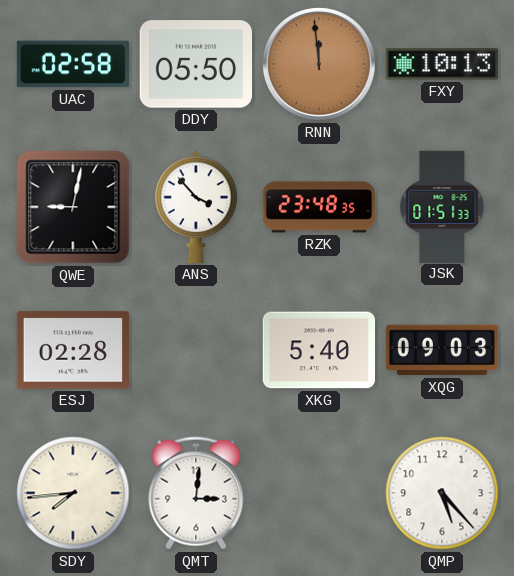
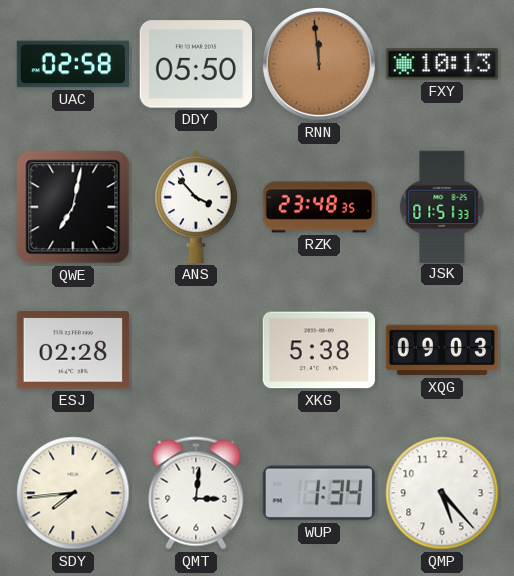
QWE: 9:02 -> 7:02 (73, 207)
XKG: 5:40 -> 5:38 (318, 350)
WUP: none -> 1:34 (319, 493)
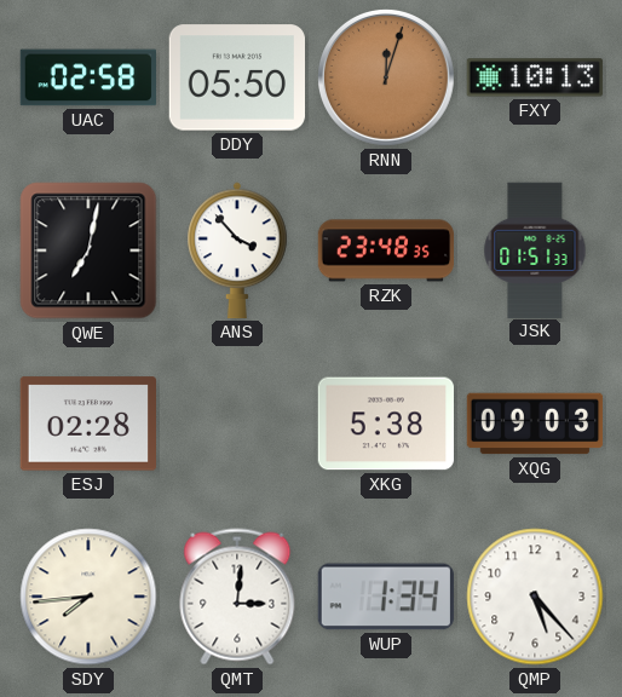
RNN: 11:59 -> 12:03 (387, 79)
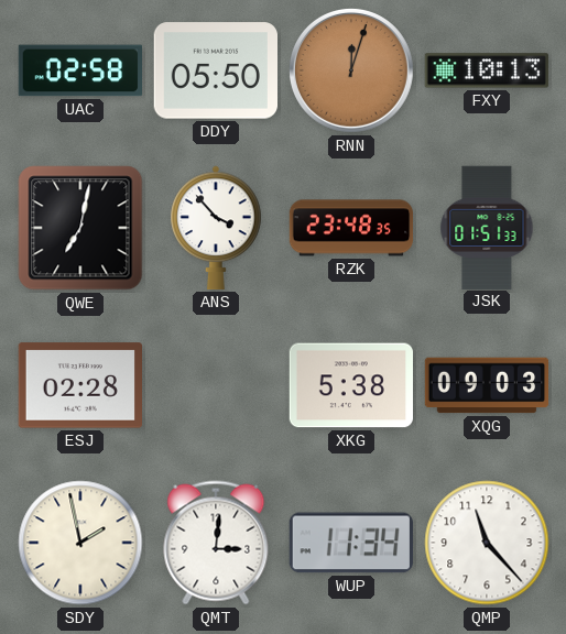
SDY: 7:44 -> 1:58 (80, 543)
WUP: 1:34 -> 11:34 (351, 543)
QMP: 5:23 -> 11:23 (487, 543)
